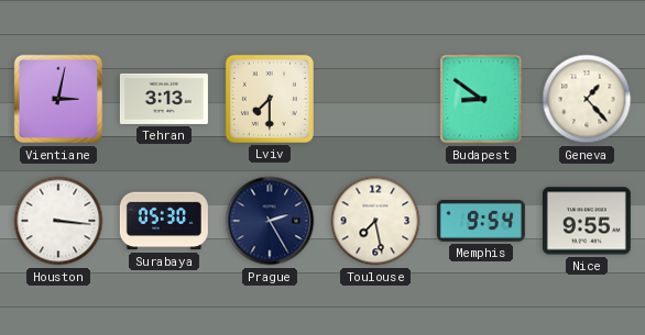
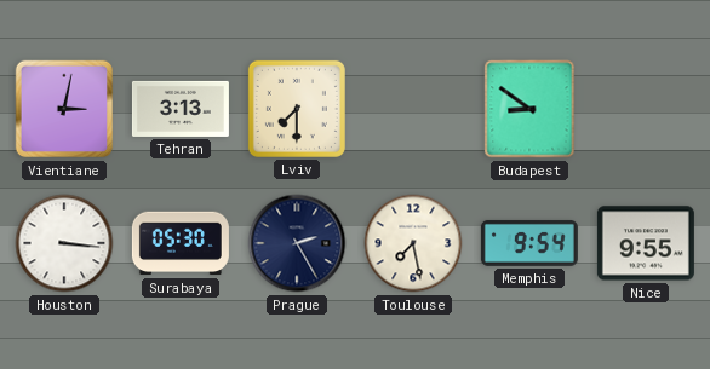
Geneva: 1:23 -> none (587, 99)
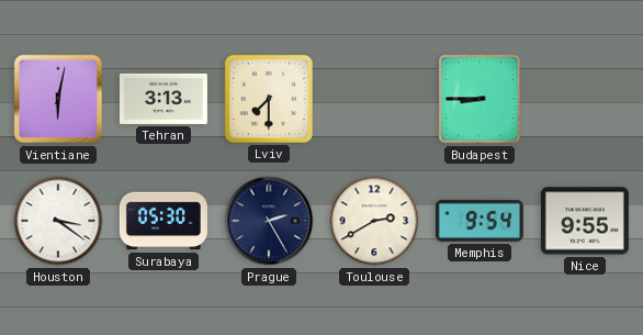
Vientiane: 3:02 -> 6:02 (58, 99)
Budapest: 8:51 -> 8:45 (480, 99)
Houston: 3:16 -> 3:21 (58, 221)
Toulouse: 7:28 -> 2:40 (374, 221)
